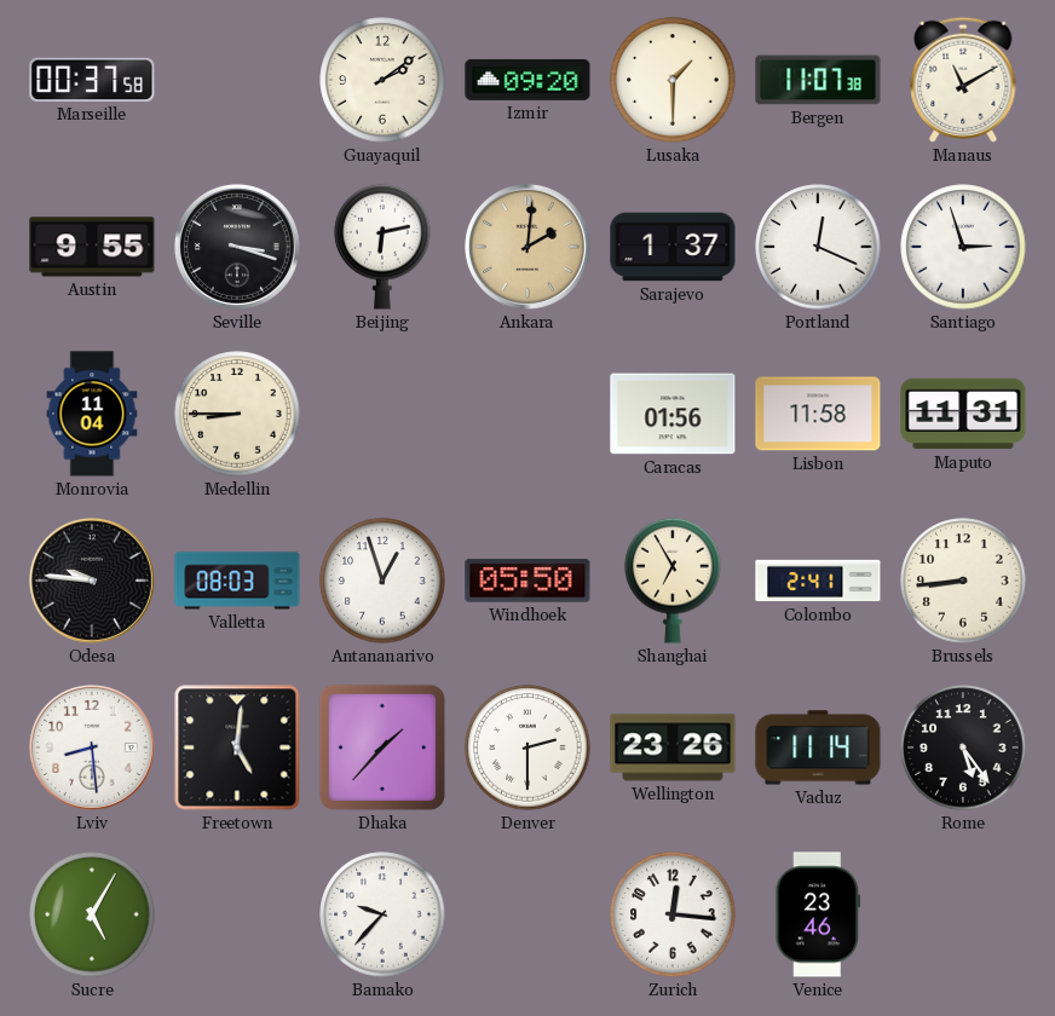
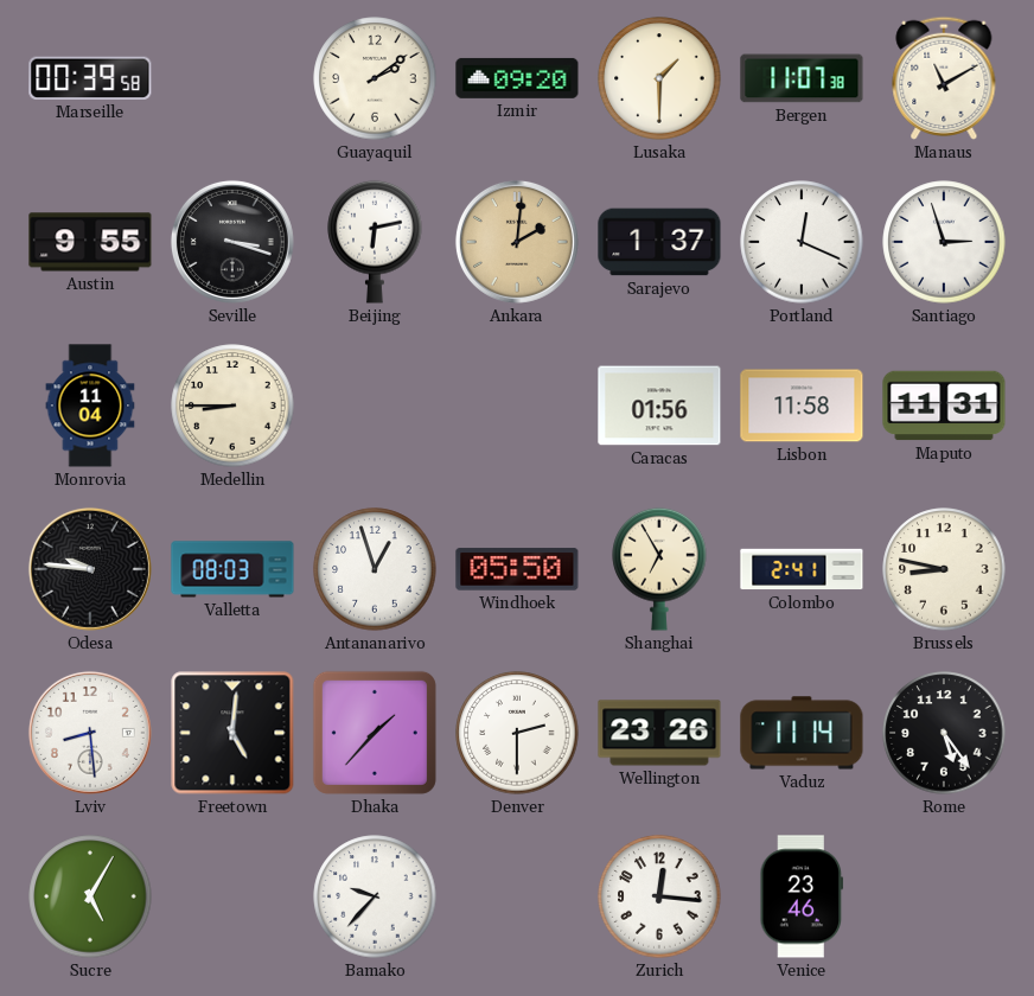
Marseille: 00:37 -> 00:39 (90, 78)
Brussels: 8:44 -> 8:47 (944, 569)
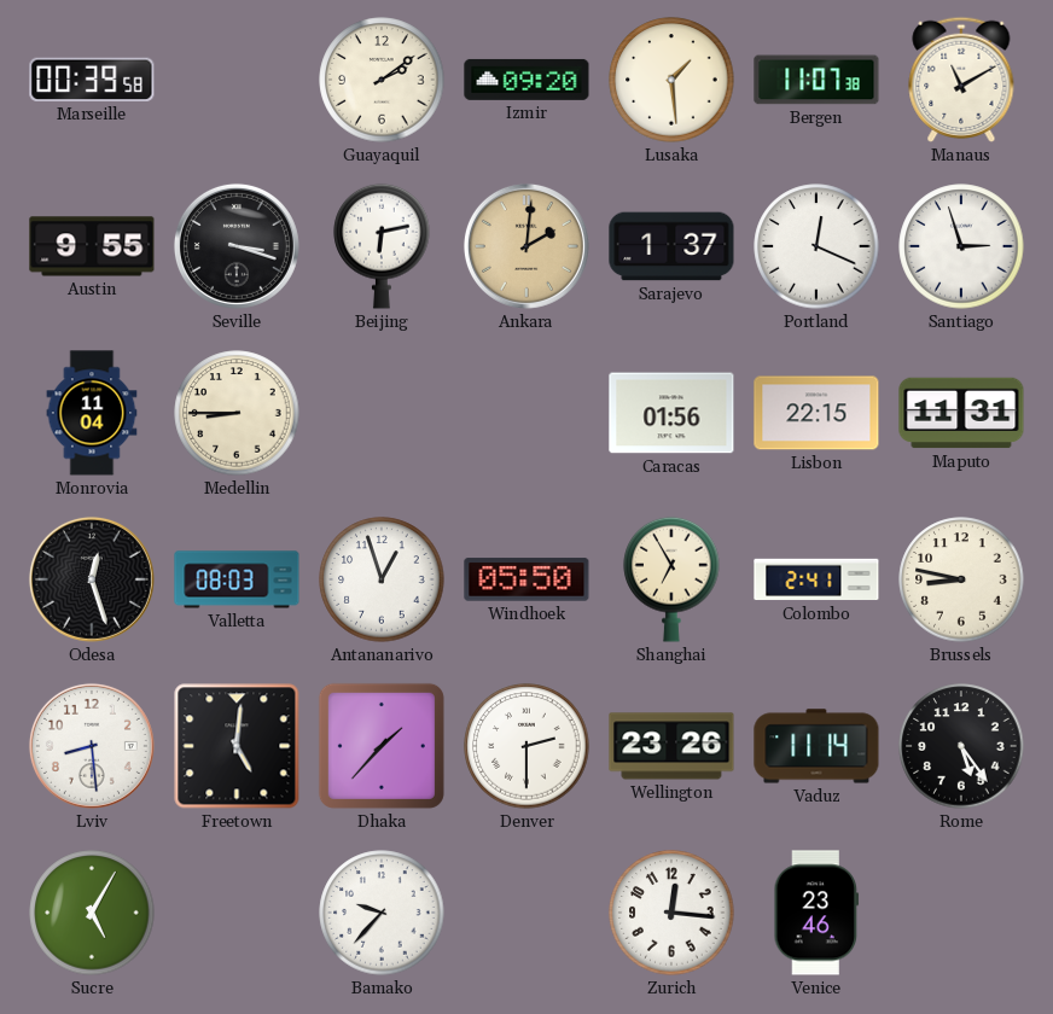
Lusaka: 1:30 -> 1:29 (671, 80)
Lisbon: 11:58 -> 22:15 (816, 413)
Odesa: 9:46 -> 12:27 (92, 579)
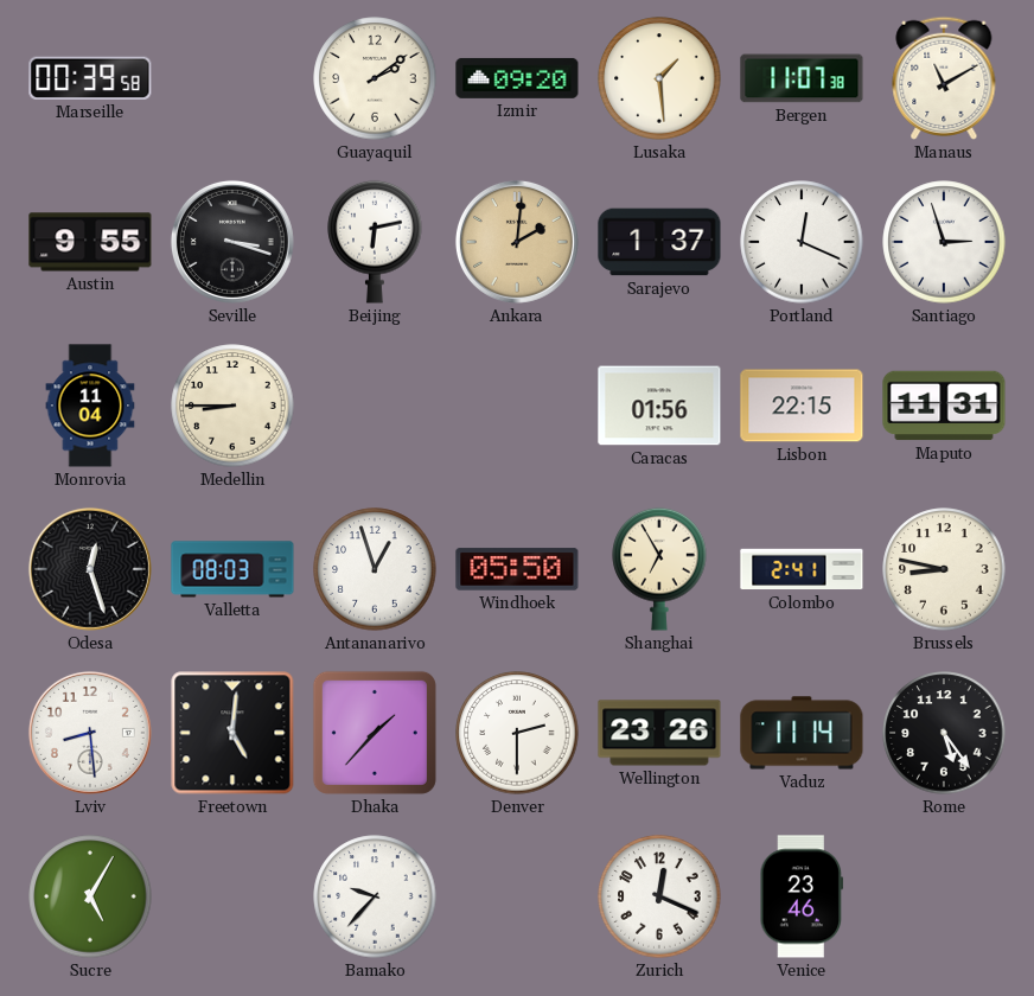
Zurich: 12:16 -> 12:19 (659, 896)
